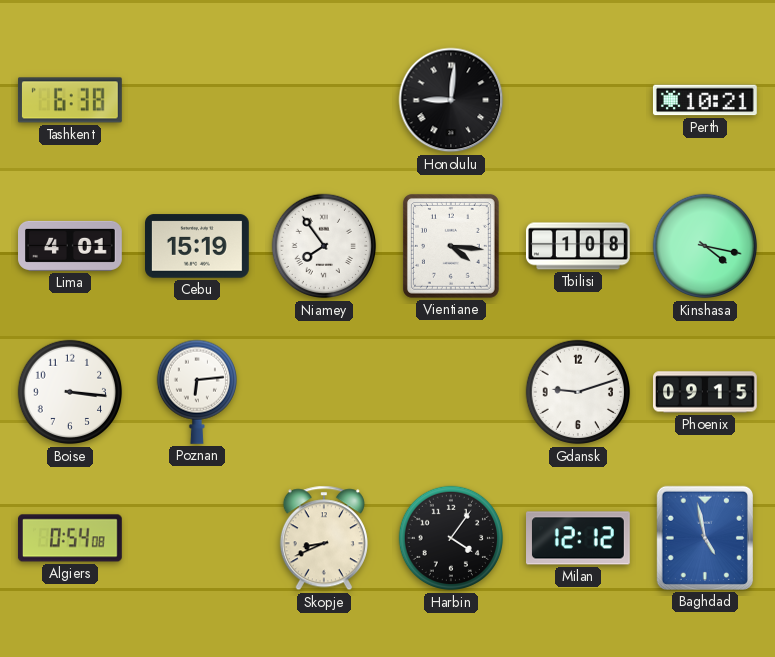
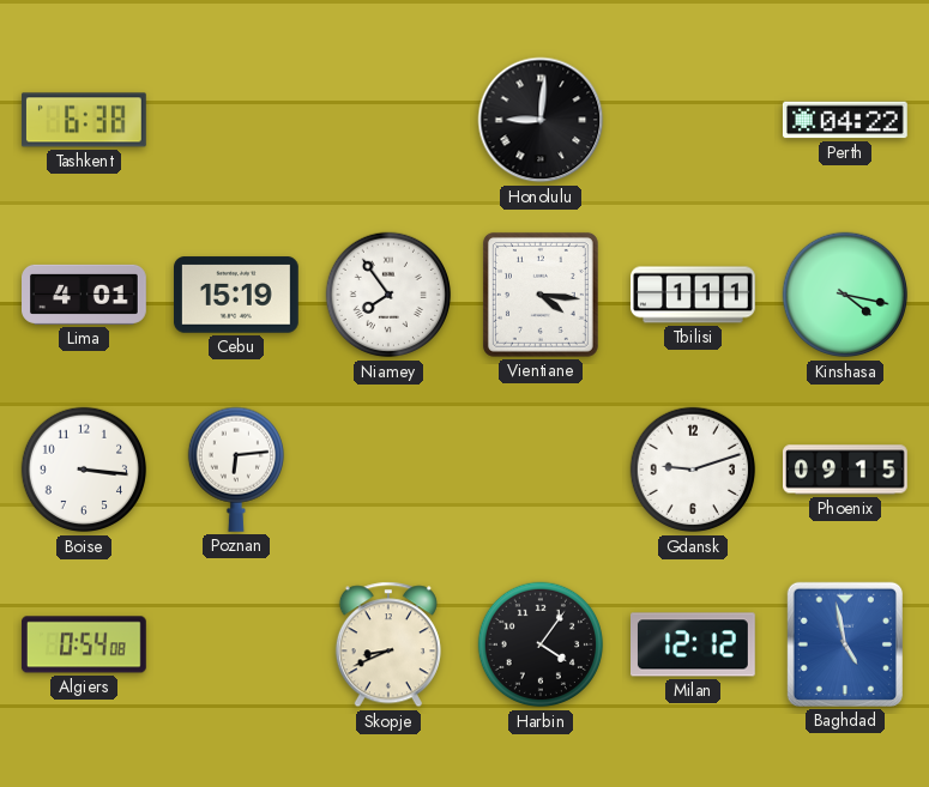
Perth: 10:21 -> 04:22 (845, 120)
Tbilisi: 1:08 -> 1:11 (694, 295)
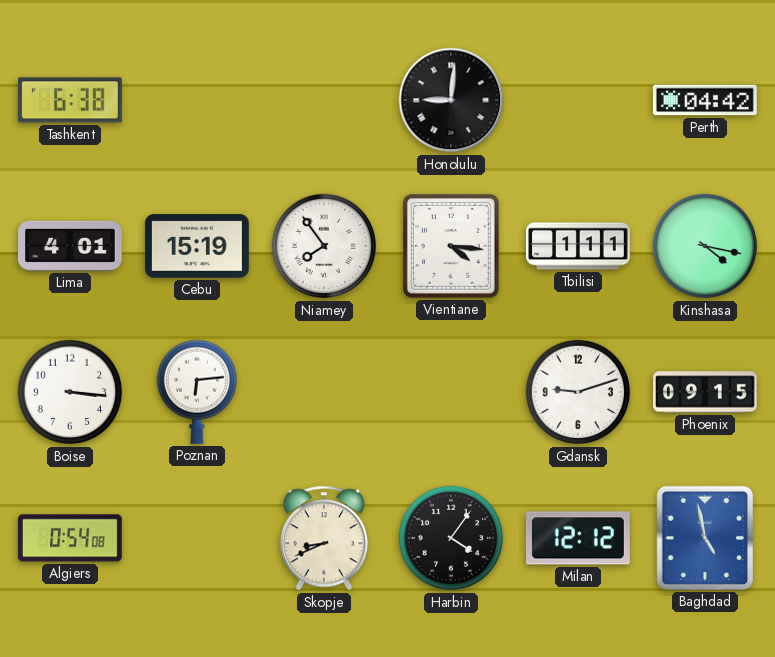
Perth: 04:22 -> 04:42 (705, 100)
